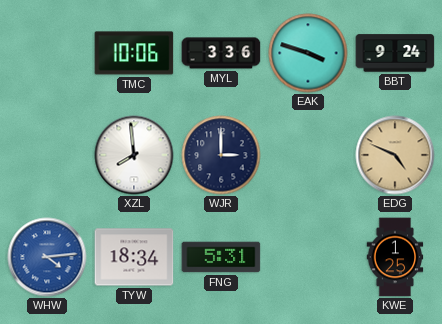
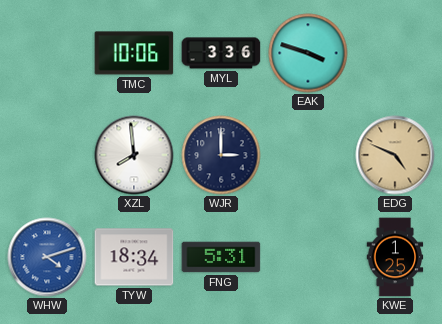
BBT: 9:24 -> none (395, 53)
WHW: 4:14 -> 4:12 (47, 257)
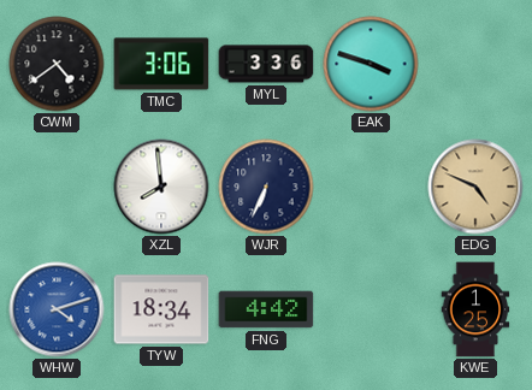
CWM: none -> 4:39 (57, 64)
TMC: 10:06 -> 3:06 (161, 64)
WJR: 3:00 -> 6:34 (266, 187)
FNG: 5:31 -> 4:42 (266, 309)
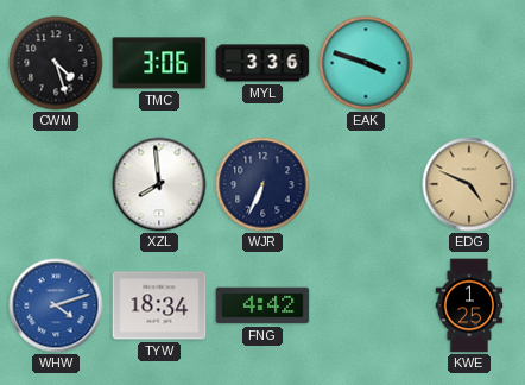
CWM: 4:39 -> 4:27 (56, 63)
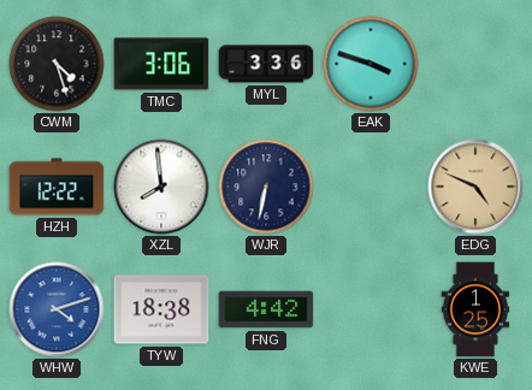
HZH: none -> 12:22 (57, 187)
WJR: 6:34 -> 6:32 (266, 187)
TYW: 18:34 -> 18:38 (161, 309)
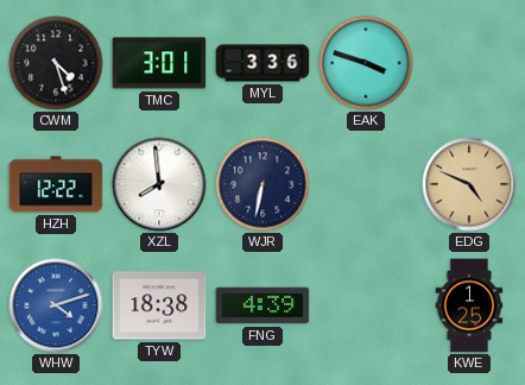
TMC: 3:06 -> 3:01 (159, 63)
FNG: 4:42 -> 4:39 (262, 305)
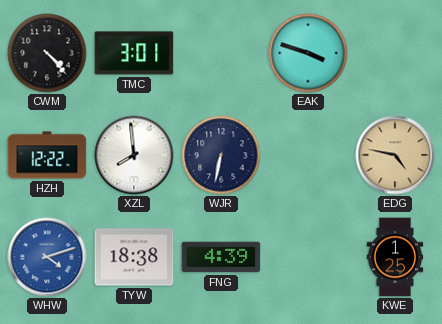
CWM: 4:27 -> 4:23 (47, 53)
MYL: 3:36 -> none (262, 63)
EDG: 4:49 -> 4:47 (395, 155)
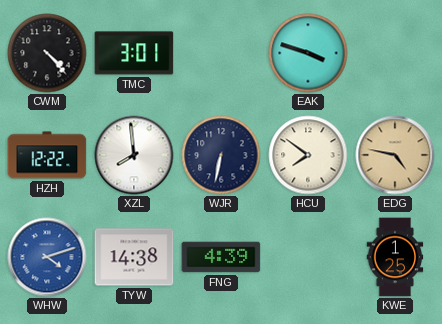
HCU: none -> 7:51 (308, 155)
TYW: 18:38 -> 14:38 (134, 257)
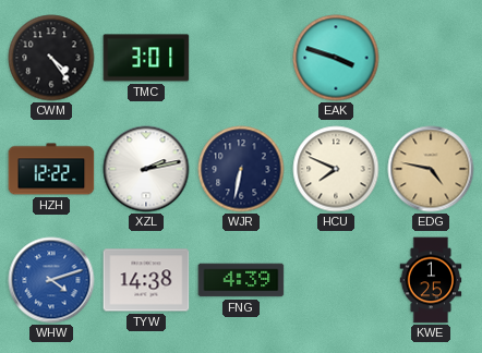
CWM: 4:23 -> 4:24 (51, 58)
XZL: 7:59 -> 2:13 (146, 169)
HCU: 7:51 -> 7:49 (336, 169)
